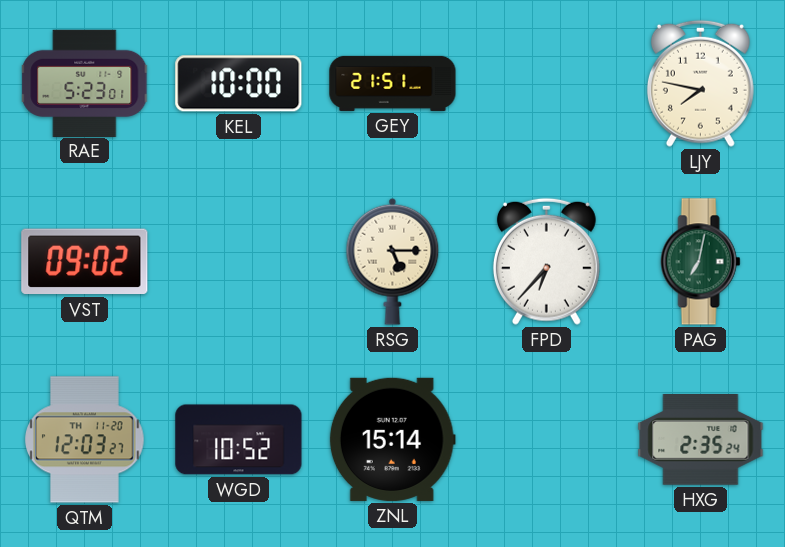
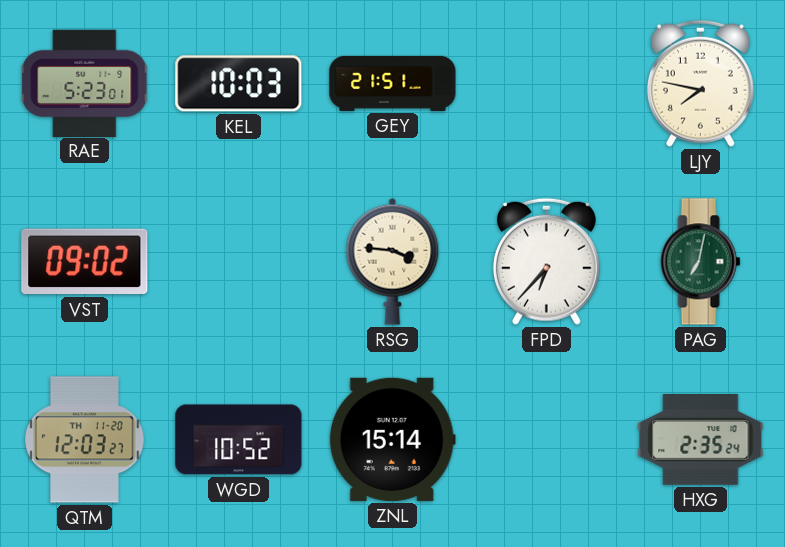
KEL: 10:00 -> 10:03 (239, 84)
RSG: 5:15 -> 3:46 (393, 261)
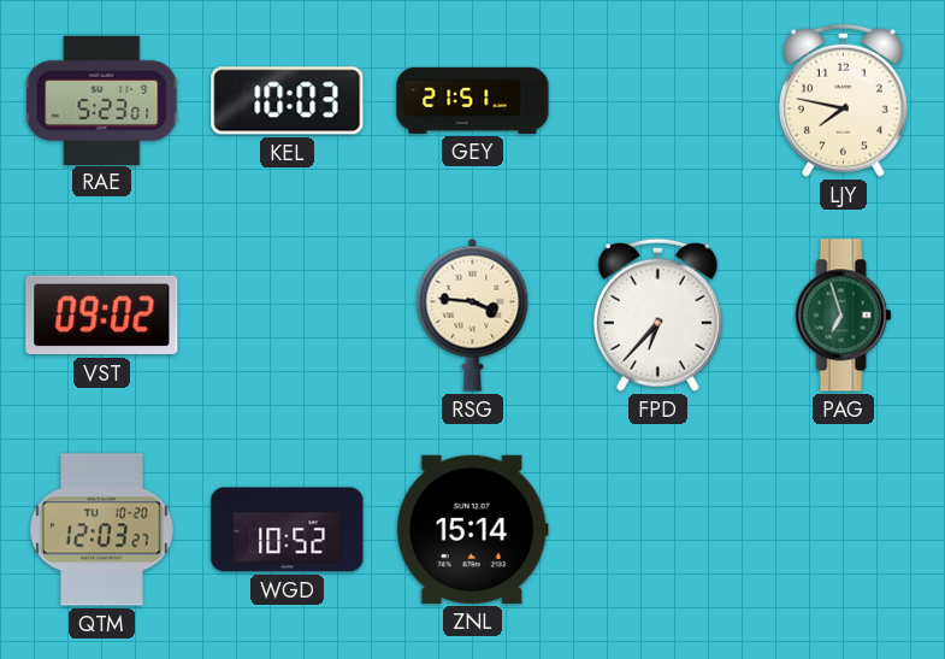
PAG: 7:02 -> 6:57 (844, 316)
QTM date: TH 11-20 -> TU 10-20 (102, 530)
HXG: 2:35 -> none (701, 440)
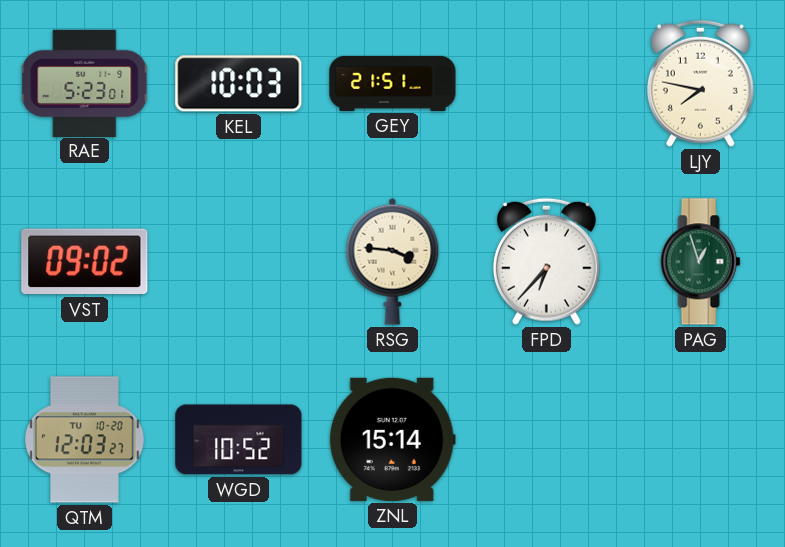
PAG: 6:57 -> 12:57 (701, 262)
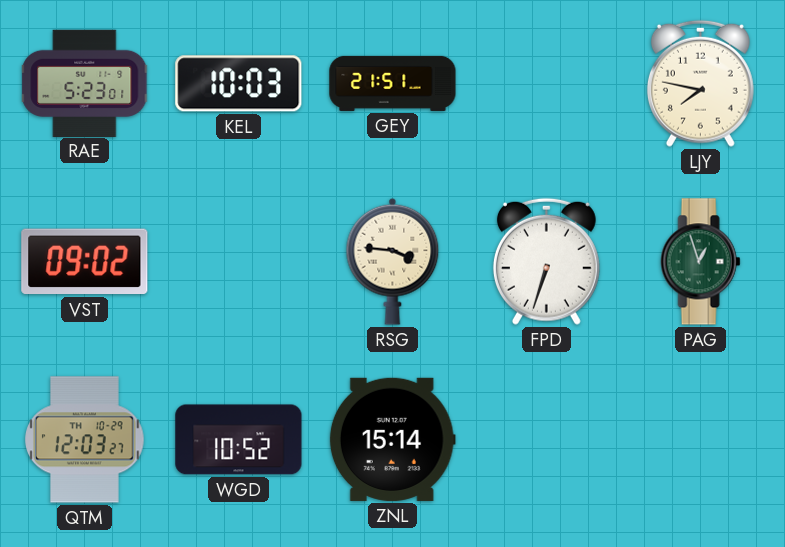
FPD: 6:37 -> 6:33 (546, 261)
QTM date: TU 10-20 -> TH 10-29 (85, 440)
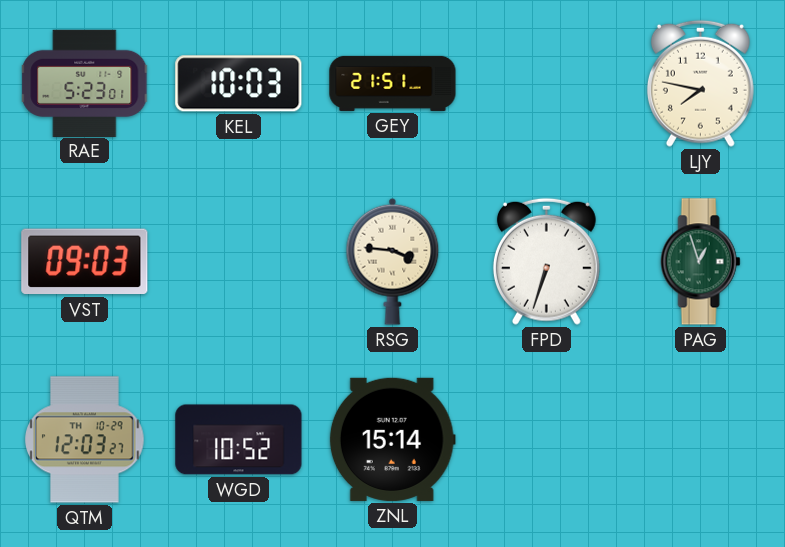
VST: 09:02 -> 09:03 (85, 262)
